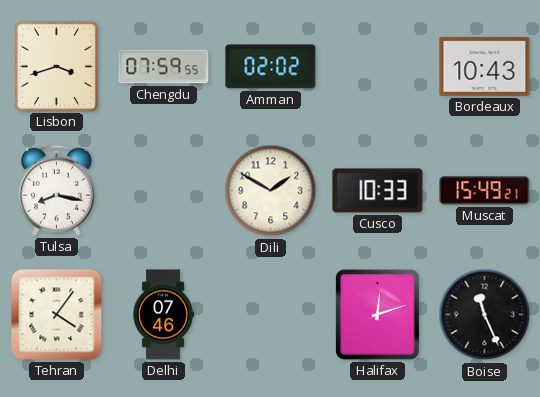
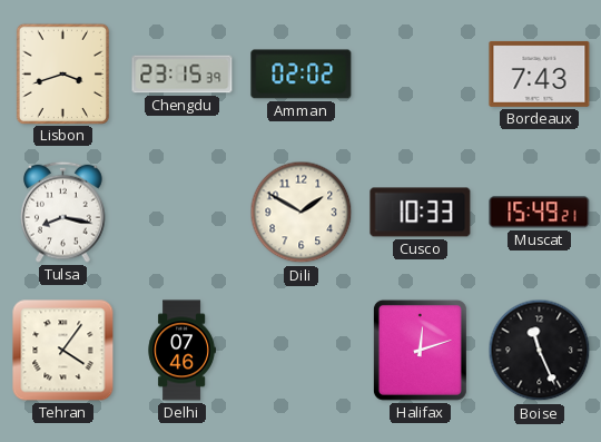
Chengdu: 07:59 -> 23:15 (183, 75)
Bordeaux: 10:43 -> 7:43 (540, 73)
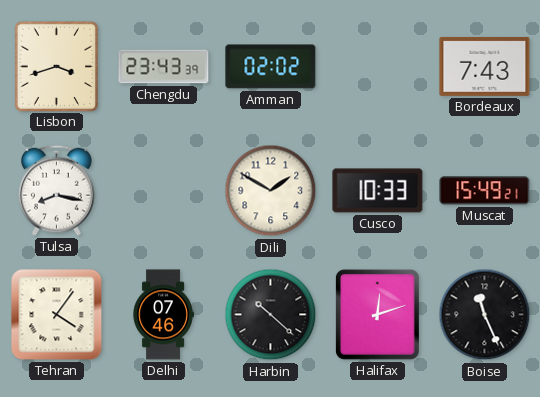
Chengdu: 23:15 -> 23:43 (164, 67)
Harbin: none -> 10:22 (271, 315)
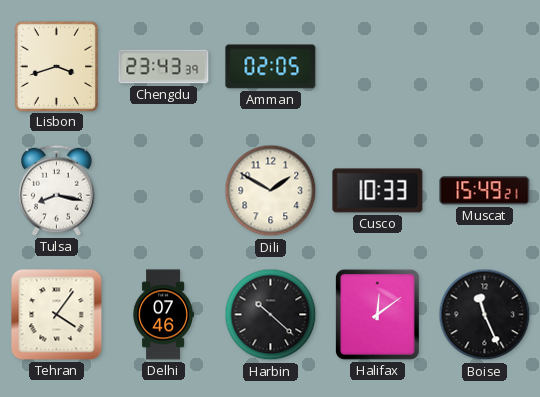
Amman: 02:02 -> 02:05 (271, 67)
Bordeaux: 7:43 -> none (485, 66)
Halifax: 12:12 -> 12:09 (377, 314)
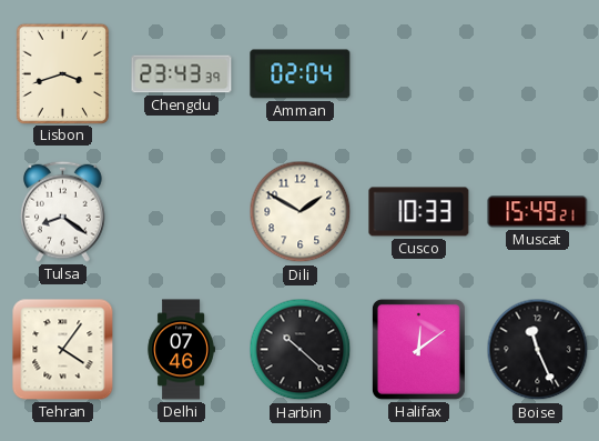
Amman: 02:05 -> 02:04 (301, 74)
Tulsa: 8:17 -> 8:21 (63, 211)
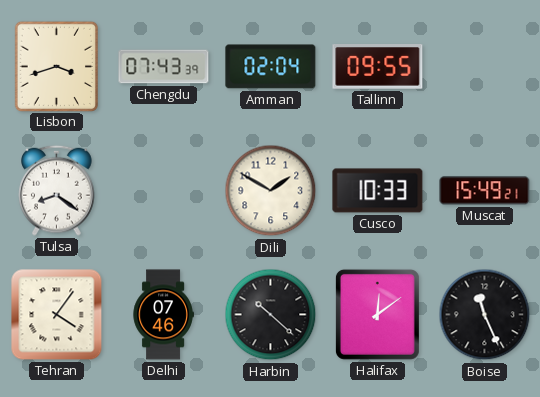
Chengdu: 23:43 -> 07:43 (164, 67)
Tallinn: none -> 09:55 (378, 67)
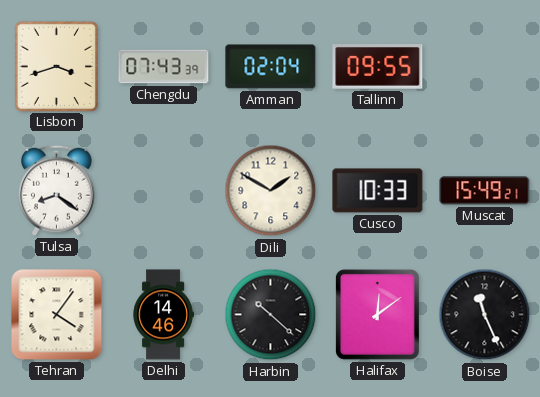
Delhi: 07:46 -> 14:46 (163, 315)
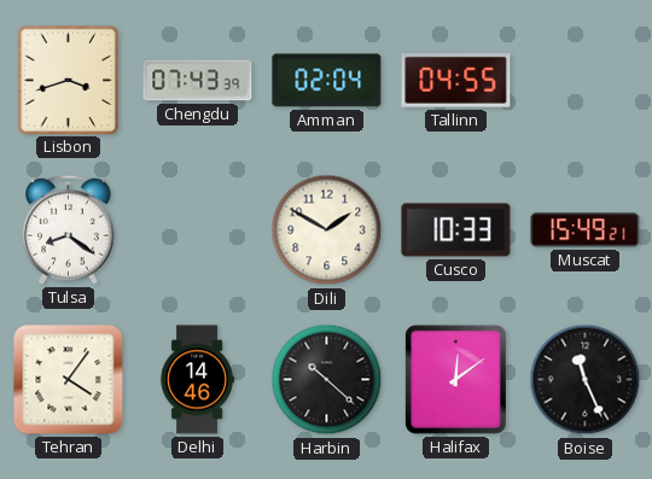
Tallinn: 09:55 -> 04:55 (456, 81)
